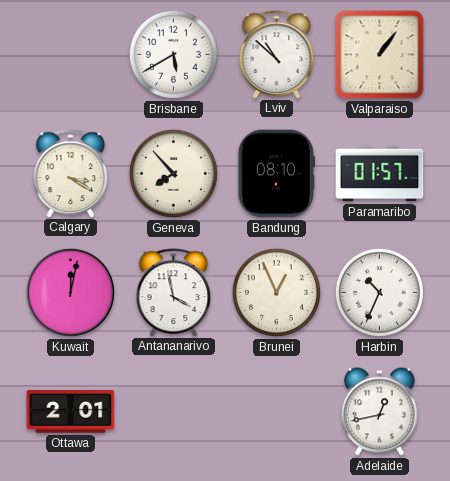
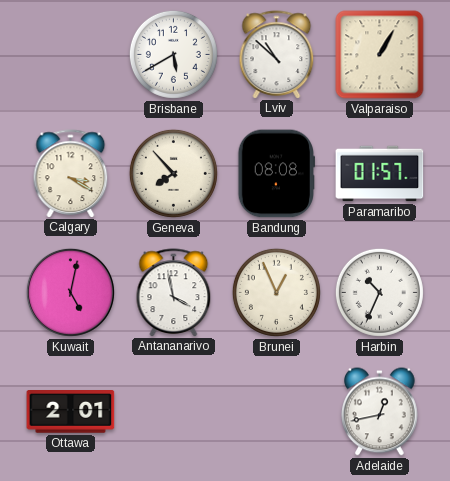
Valparaiso: 1:06 -> 1:05 (380, 55)
Bandung: 08:10 -> 08:08 (276, 174)
Kuwait: 12:02 -> 5:02 (70, 292)
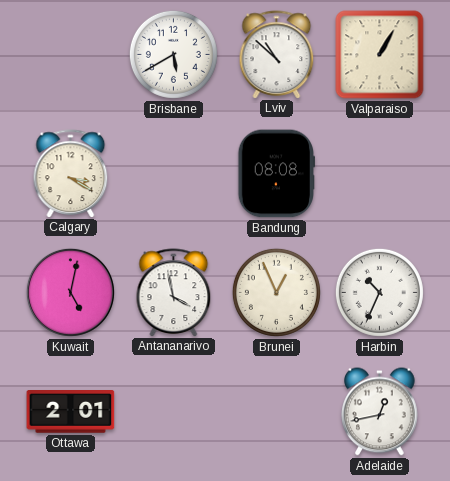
Geneva: 7:53 -> none (173, 173)
Paramaribo: 01:57 -> none (380, 174)
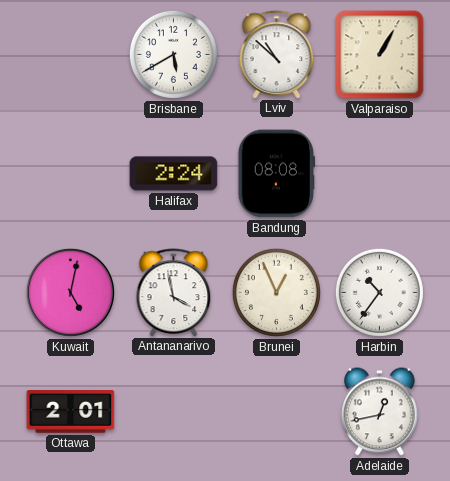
Calgary: 3:20 -> none (71, 173)
Halifax: none -> 2:24 (174, 174)
Harbin: 10:34 -> 10:36 (379, 292)
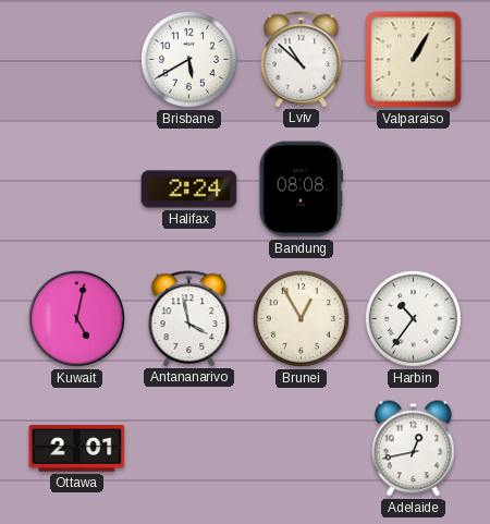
Brunei: 12:56 -> 12:55 (301, 318)
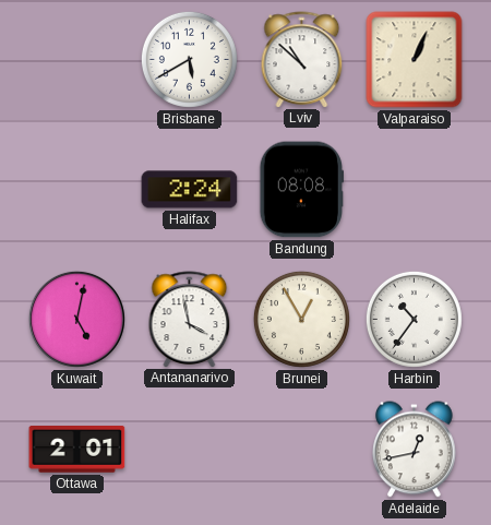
Valparaiso: 1:05 -> 1:04 (415, 60)
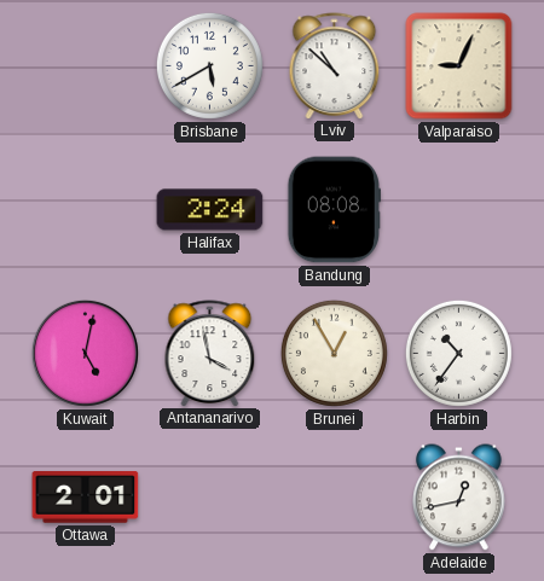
Valparaiso: 1:04 -> 9:04 (459, 66)
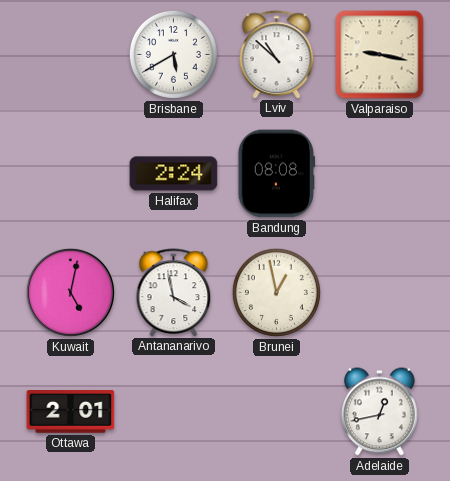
Valparaiso: 9:04 -> 9:17 (380, 55)
Brunei: 12:55 -> 12:58 (276, 292)
Harbin: 10:36 -> none (458, 353)
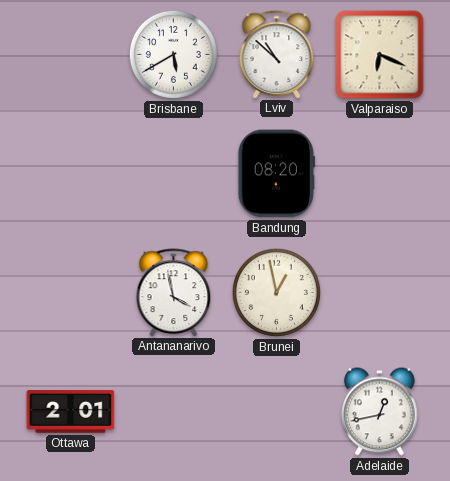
Valparaiso: 9:17 -> 6:19 (380, 55)
Halifax: 2:24 -> none (174, 174)
Bandung: 08:08 -> 08:20 (276, 174)
Kuwait: 5:02 -> none (70, 292)
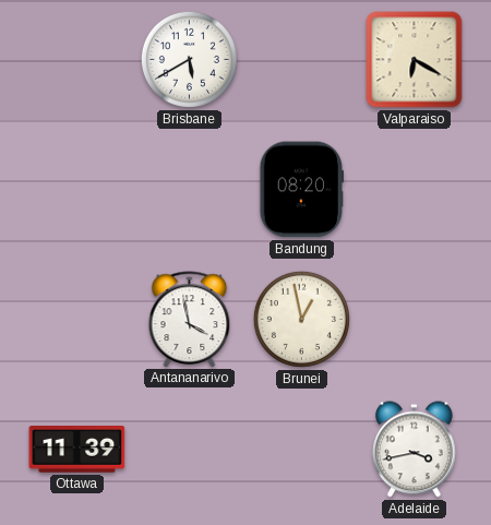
Lviv: 10:52 -> none (277, 54)
Valparaiso: 6:19 -> 6:20 (415, 60)
Ottawa: 2:01 -> 11:39 (77, 450)
Adelaide: 12:43 -> 3:43 (415, 450)
